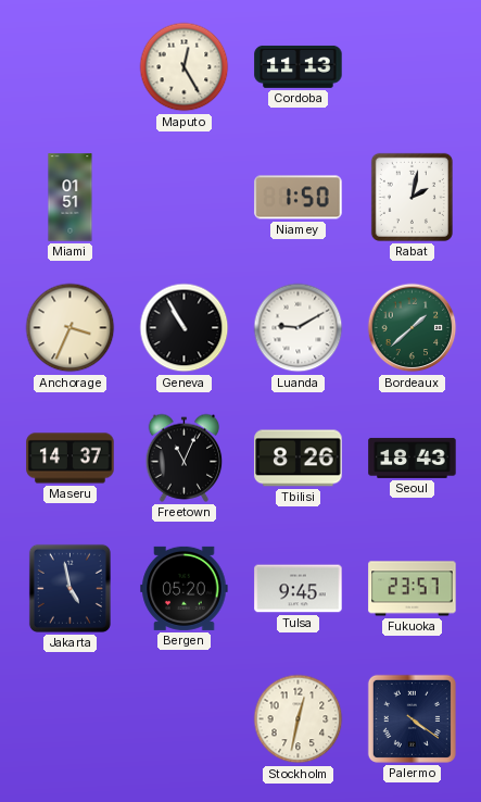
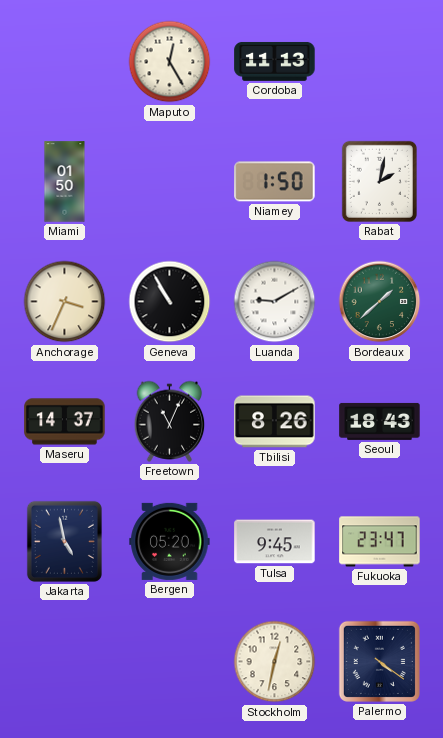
Miami: 01:51 -> 01:50 (65, 182)
Fukuoka: 23:57 -> 23:47 (380, 542)
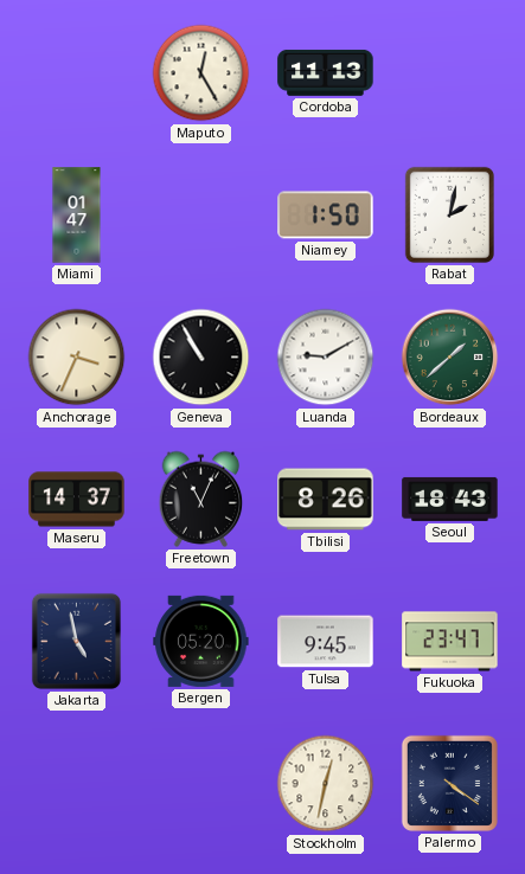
Miami: 01:50 -> 01:47 (77, 216)
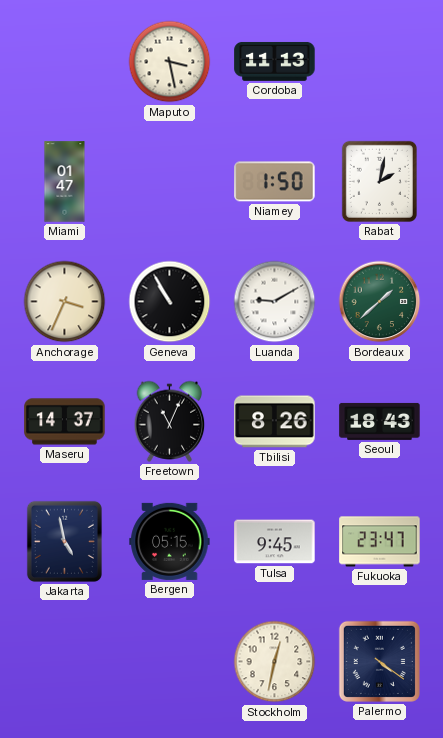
Maputo: 12:25 -> 3:28 (170, 62)
Bergen: 05:20 -> 05:15 (170, 541)
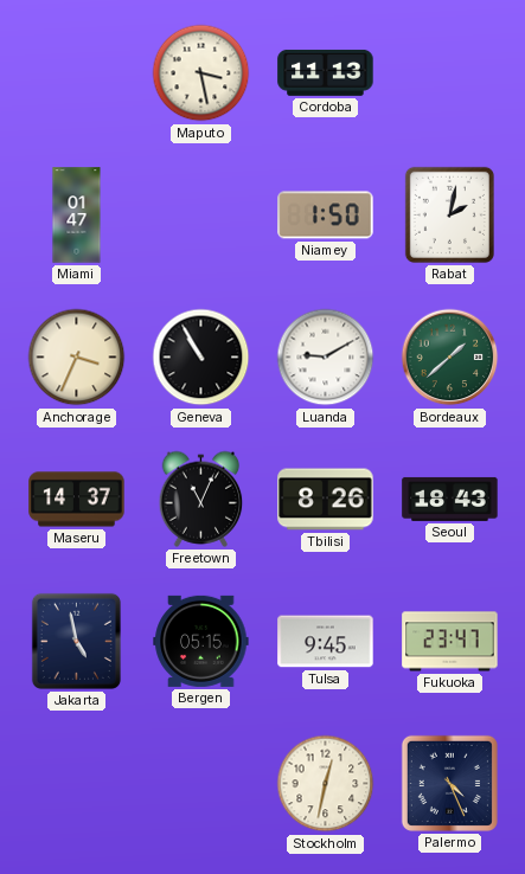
Palermo: 4:21 -> 4:26 (449, 783)
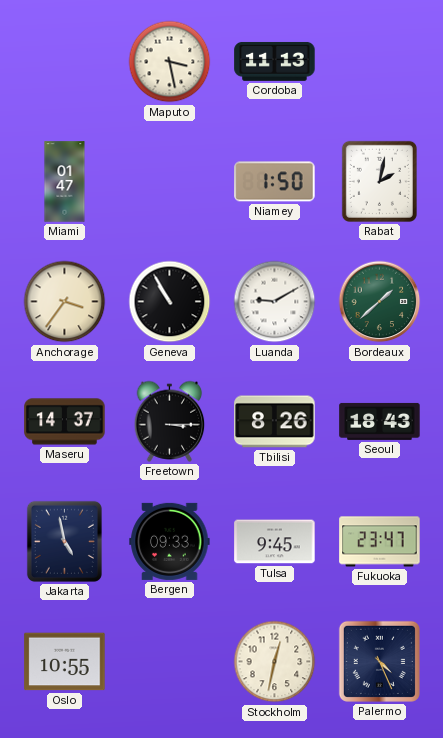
Anchorage: 3:34 -> 3:36 (65, 302)
Freetown: 11:04 -> 3:15 (170, 421)
Bergen: 05:15 -> 09:33 (170, 541)
Oslo: none -> 10:55 (65, 662)
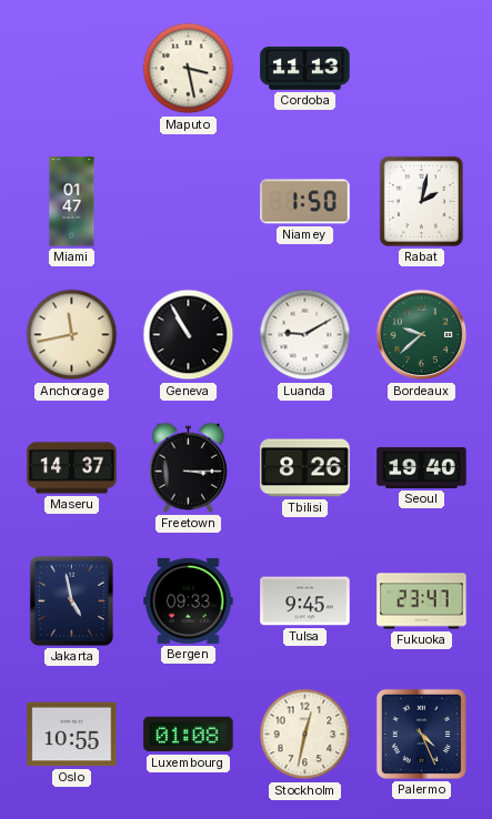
Anchorage: 3:36 -> 11:43 (72, 335)
Bordeaux: 1:38 -> 9:38 (422, 335)
Seoul: 18:43 -> 19:40 (422, 467)
Luxembourg: none -> 01:08 (189, 735)
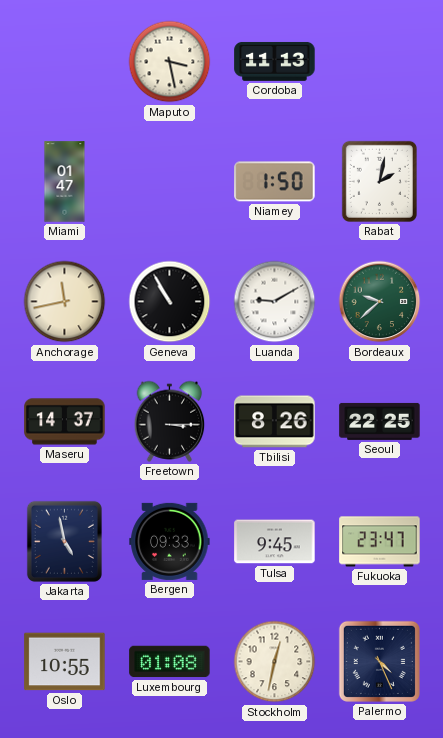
Seoul: 19:40 -> 22:25 (380, 421)
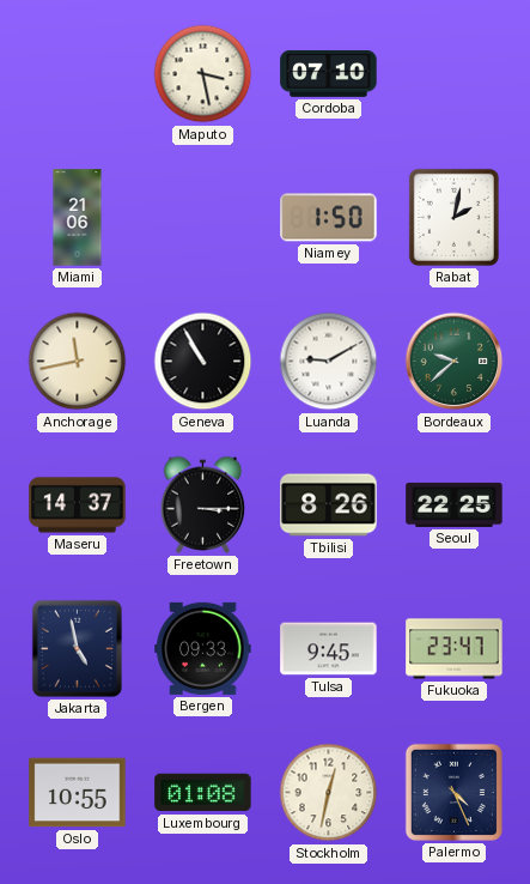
Cordoba: 11:13 -> 07:10 (329, 73)
Miami: 01:47 -> 21:06 (78, 218)
